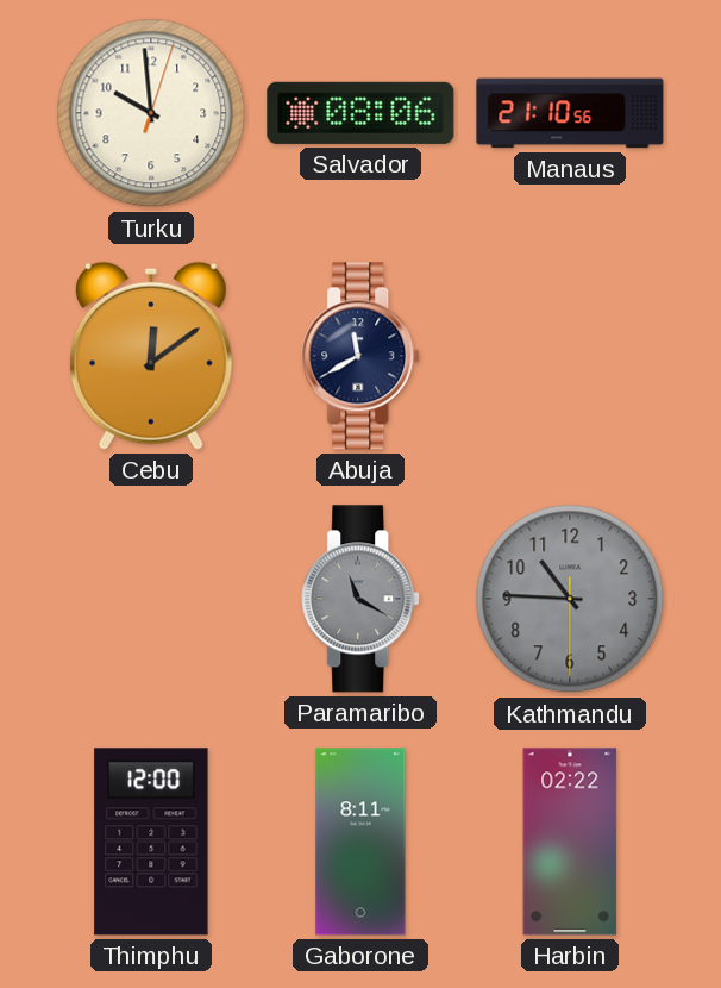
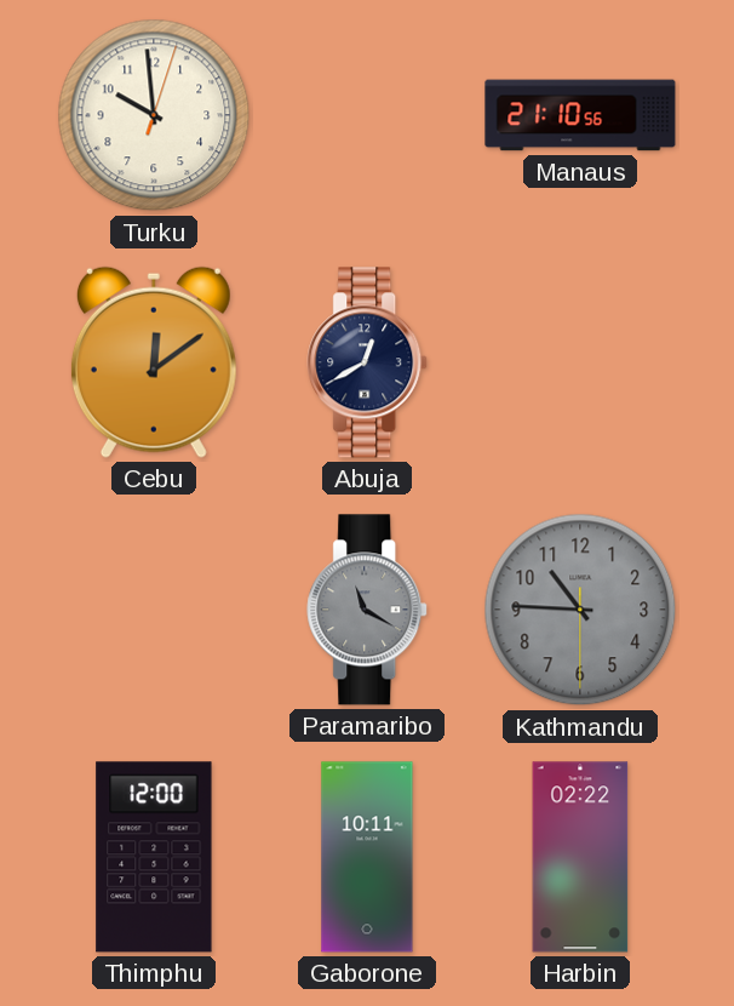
Salvador: 08:06 -> none (360, 113)
Abuja: 11:40 -> 12:40 (368, 362)
Gaborone: 8:11 -> 10:11 (367, 857)
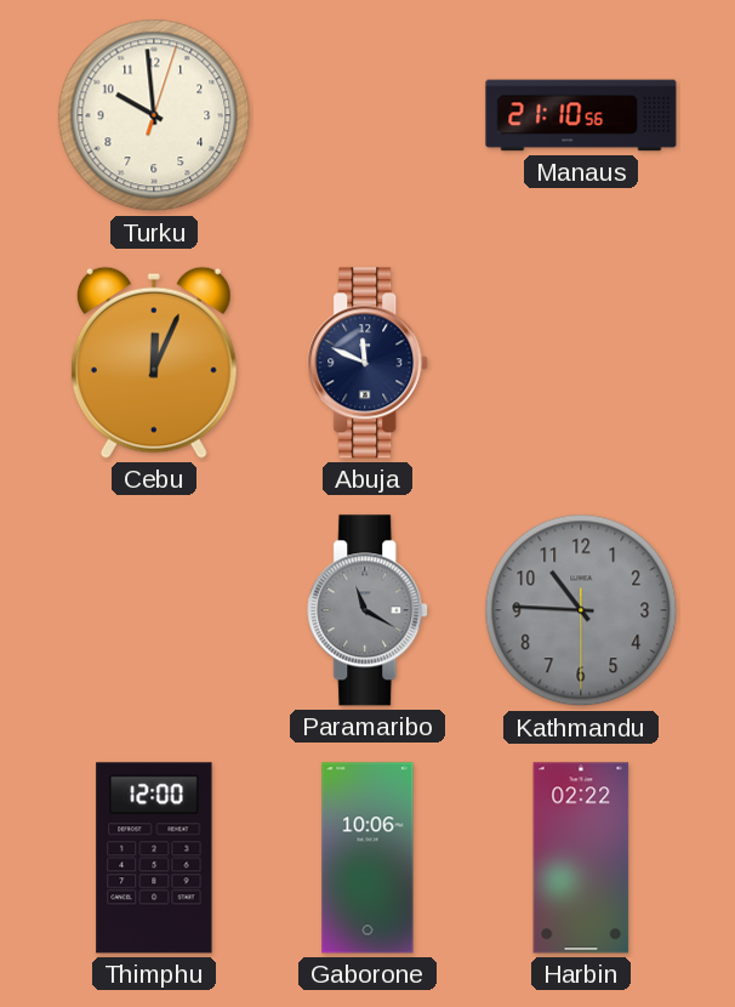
Cebu: 12:09 -> 12:04 (154, 363)
Abuja: 12:40 -> 11:49 (369, 363)
Gaborone: 10:11 -> 10:06 (367, 858)
